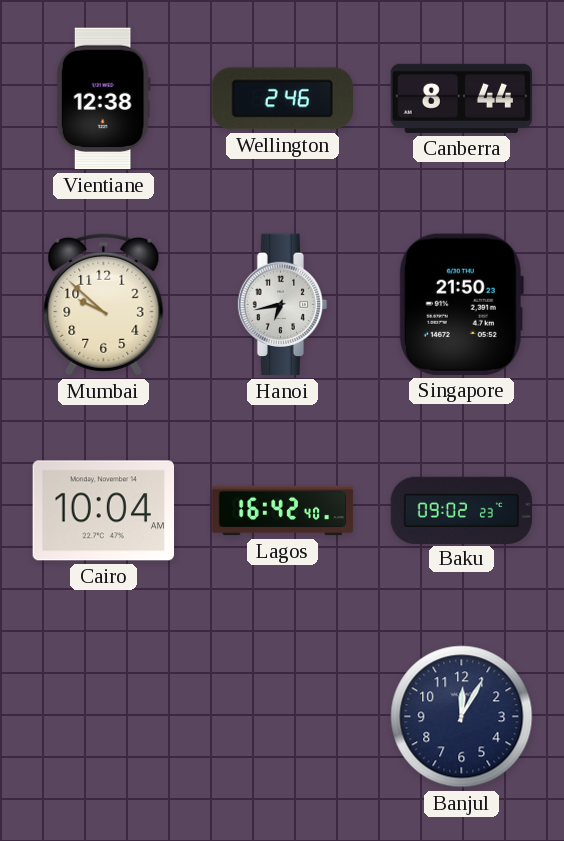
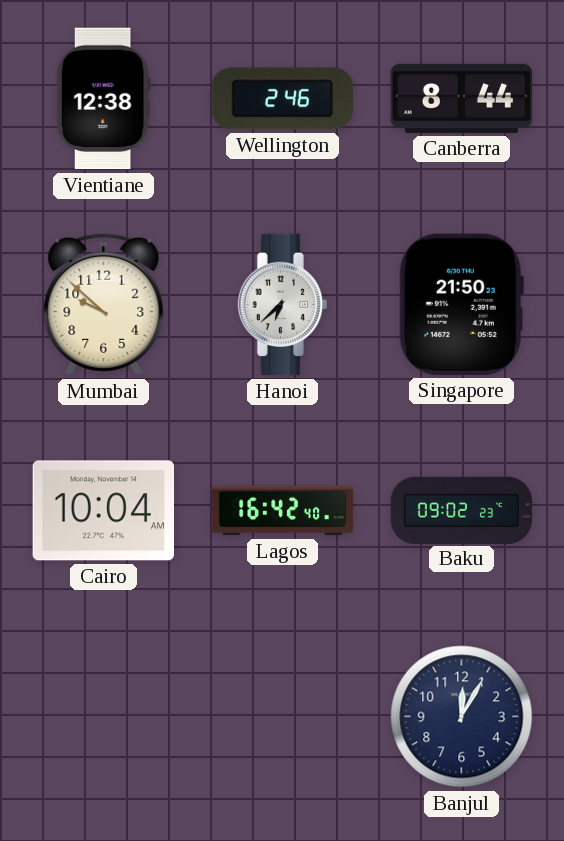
Hanoi: 6:43 -> 6:38 (283, 305)
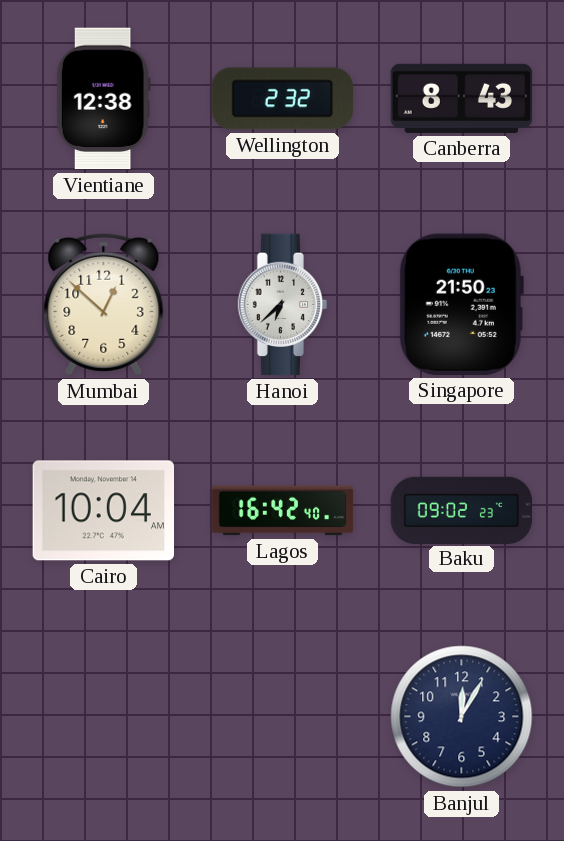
Wellington: 2:46 -> 2:32 (282, 99)
Canberra: 8:44 -> 8:43 (462, 98)
Mumbai: 9:52 -> 12:52 (104, 304)
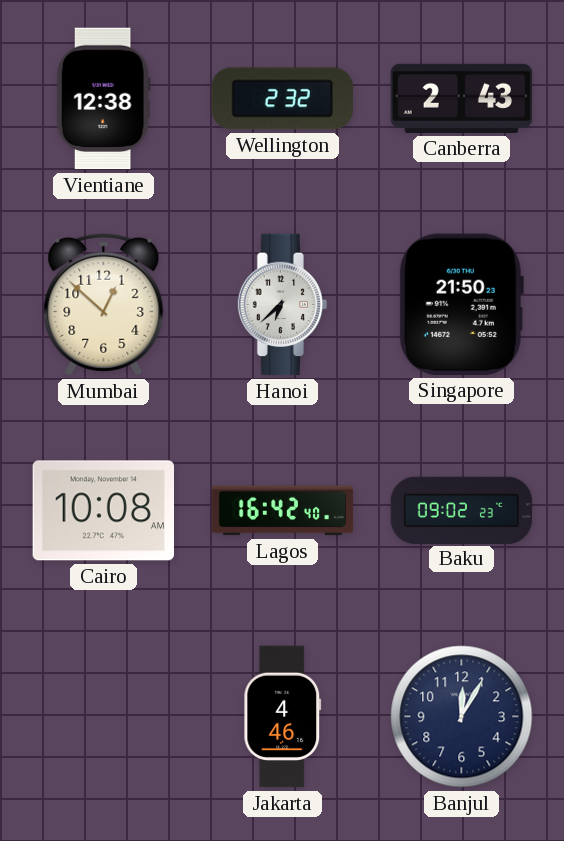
Canberra: 8:43 -> 2:43 (462, 98)
Cairo: 10:04 -> 10:08 (104, 511)
Jakarta: none -> 4:46 (283, 717)
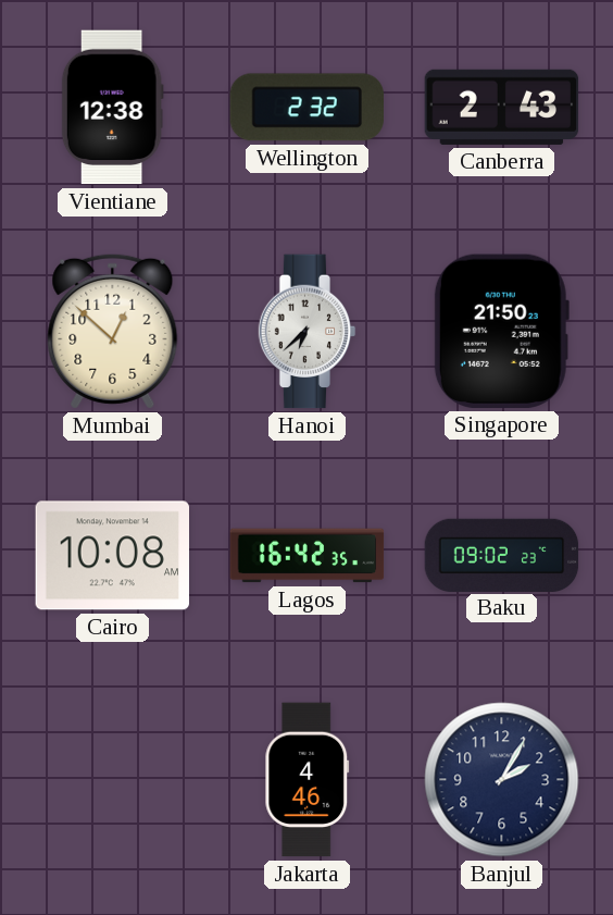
Lagos: 16:42:40 -> 16:42:35 (308, 556)
Banjul: 12:05 -> 2:05 (502, 780)
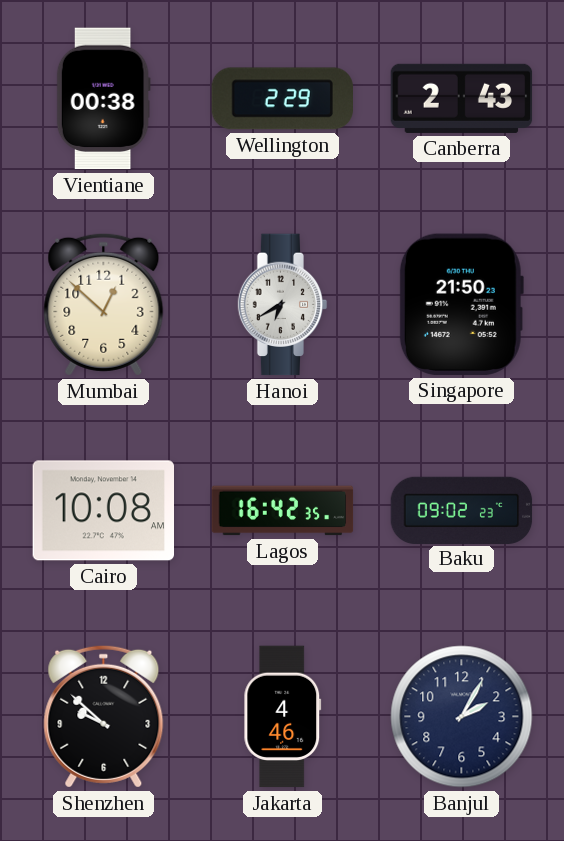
Vientiane: 12:38 -> 00:38 (103, 99)
Wellington: 2:32 -> 2:29 (282, 99)
Hanoi: 6:38 -> 6:40 (283, 305)
Shenzhen: none -> 9:52 (104, 716)
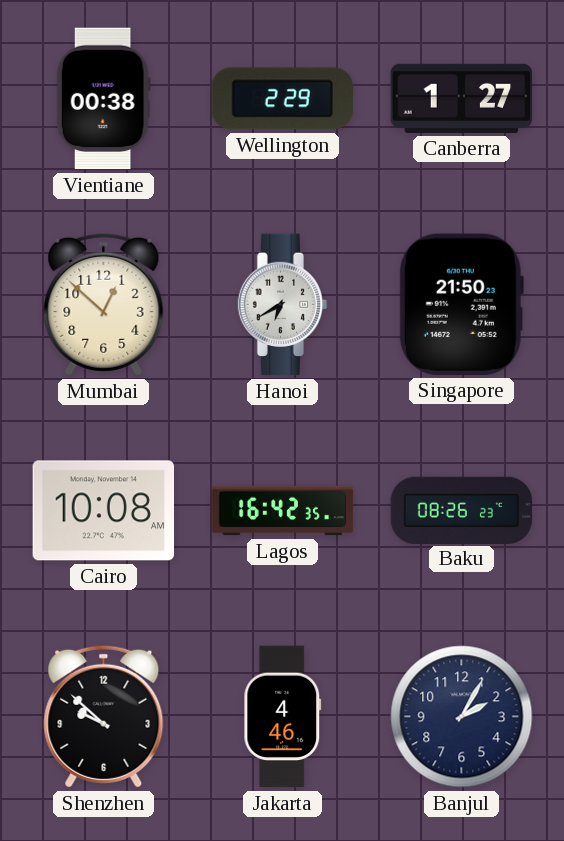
Canberra: 2:43 -> 1:27 (462, 98)
Baku: 09:02 -> 08:26 (462, 510)
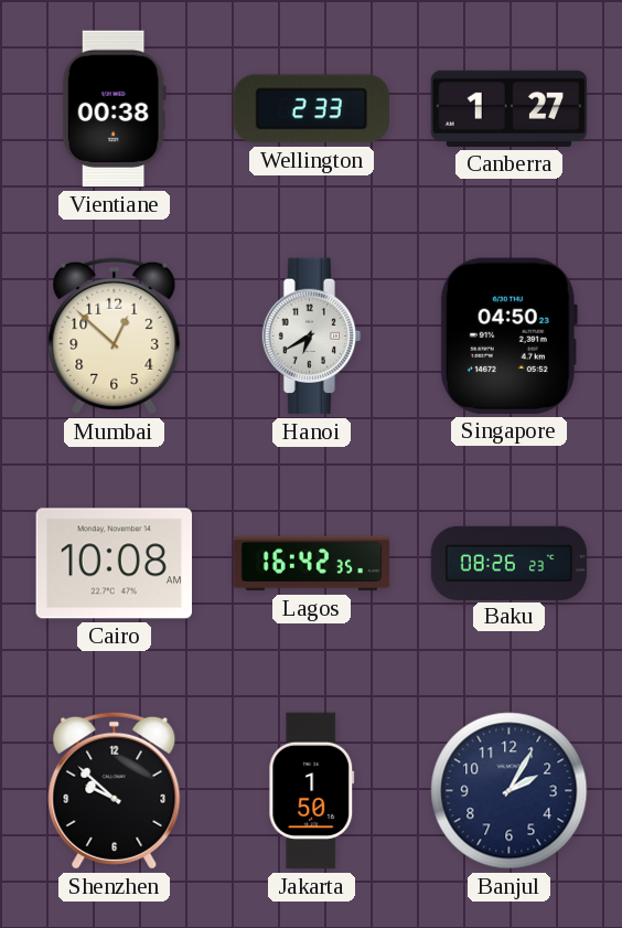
Wellington: 2:29 -> 2:33 (311, 109)
Singapore: 21:50 -> 04:50 (508, 335)
Jakarta: 4:46 -> 1:50 (312, 791)
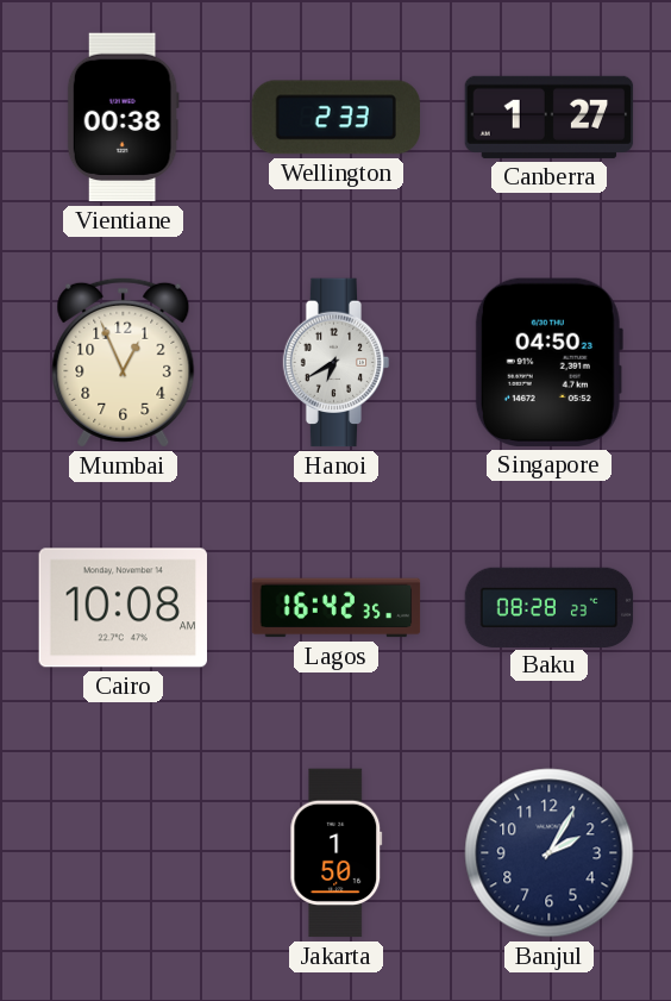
Mumbai: 12:52 -> 12:56 (124, 362)
Baku: 08:26 -> 08:28 (550, 607)
Shenzhen: 9:52 -> none (115, 790)
